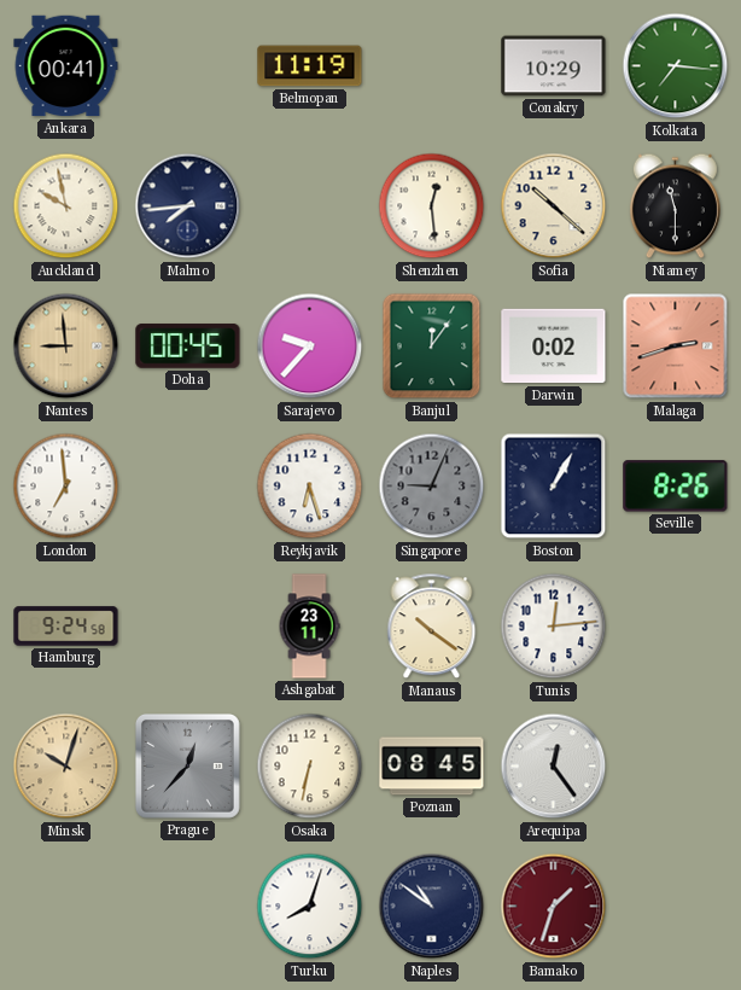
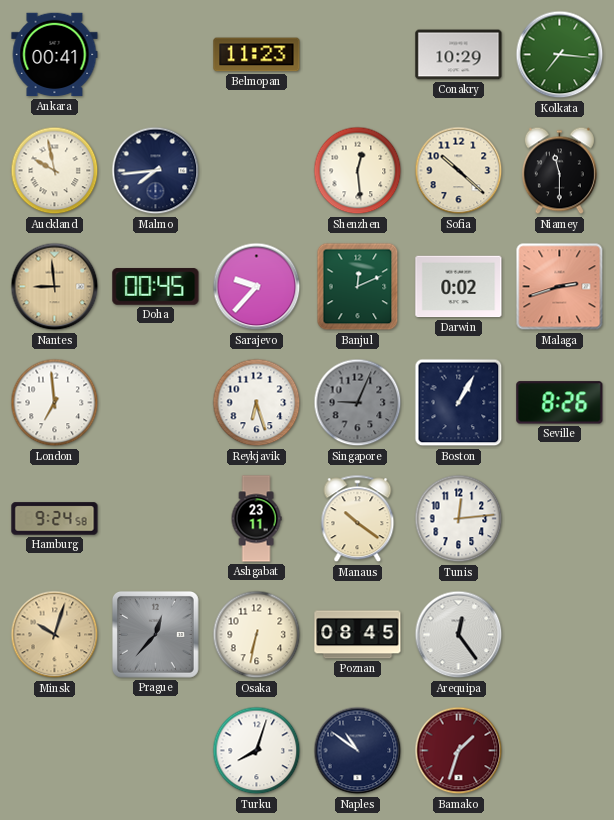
Belmopan: 11:19 -> 11:23 (257, 55)
Banjul: 12:06 -> 12:11 (358, 287)
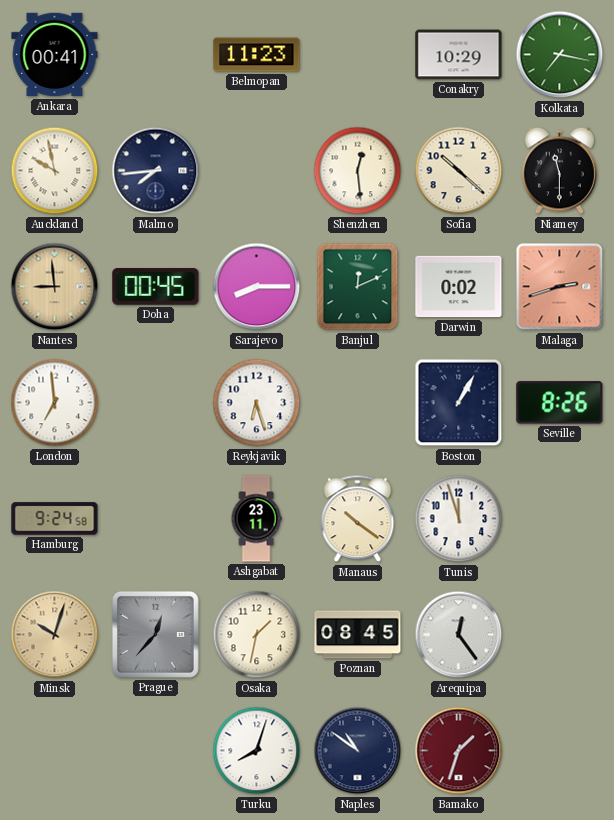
Kolkata: 7:16 -> 7:17 (560, 55)
Sarajevo: 9:37 -> 8:15 (257, 287)
Singapore: 9:04 -> none (358, 403)
Tunis: 12:14 -> 11:57 (459, 519)
Osaka: 6:32 -> 1:32 (257, 635)
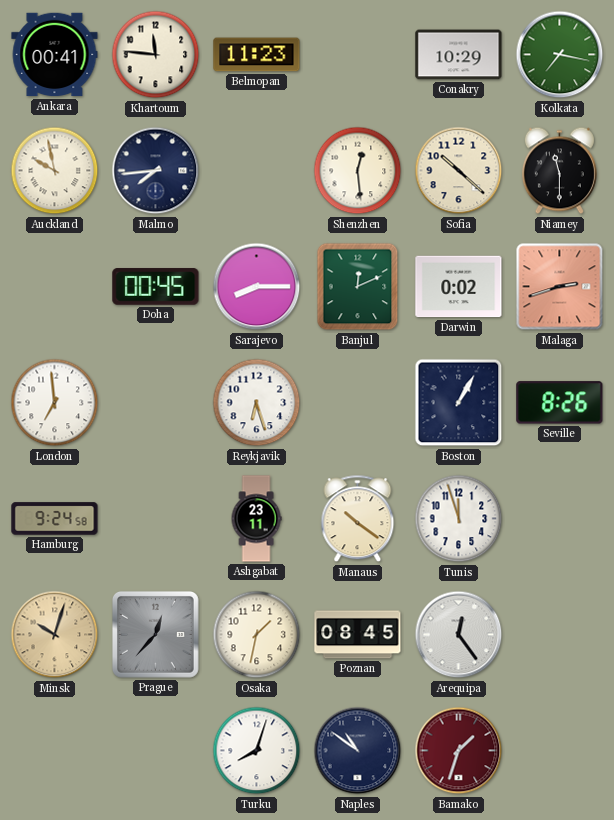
Khartoum: none -> 11:46 (156, 55)
Nantes: 8:59 -> none (55, 287)
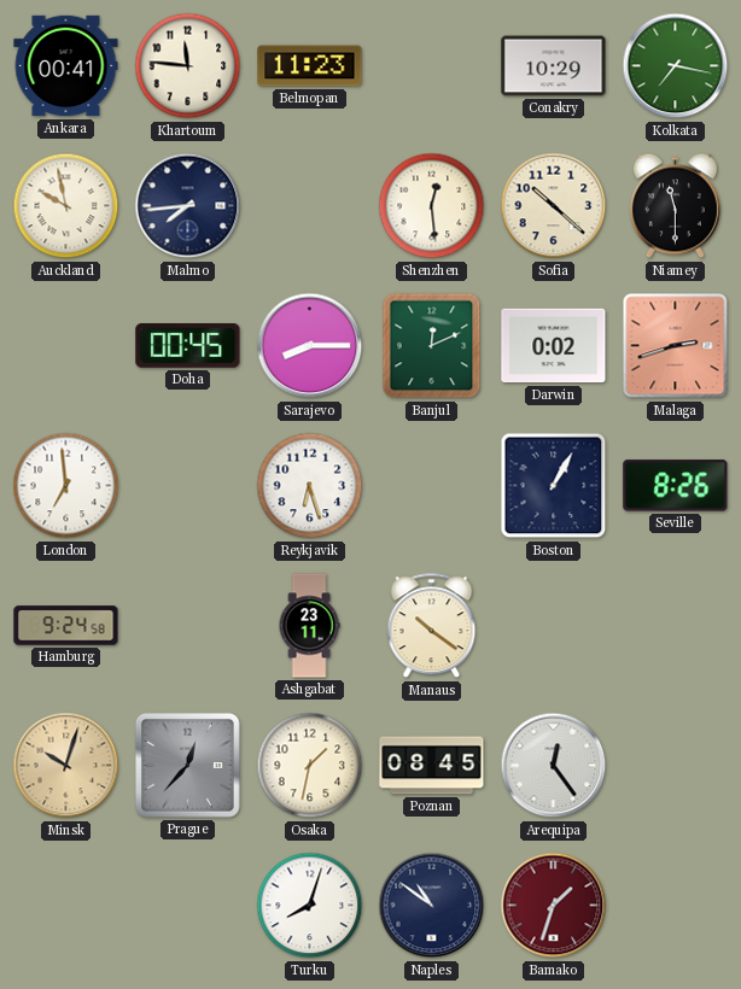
Tunis: 11:57 -> none (459, 519)
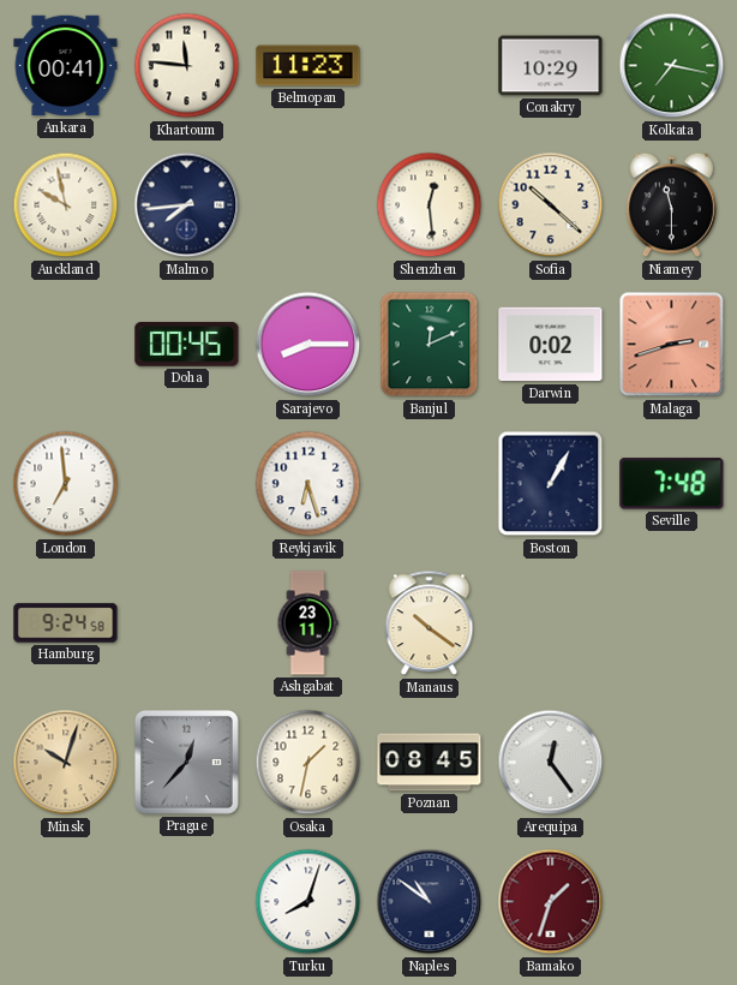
Seville: 8:26 -> 7:48 (672, 484)
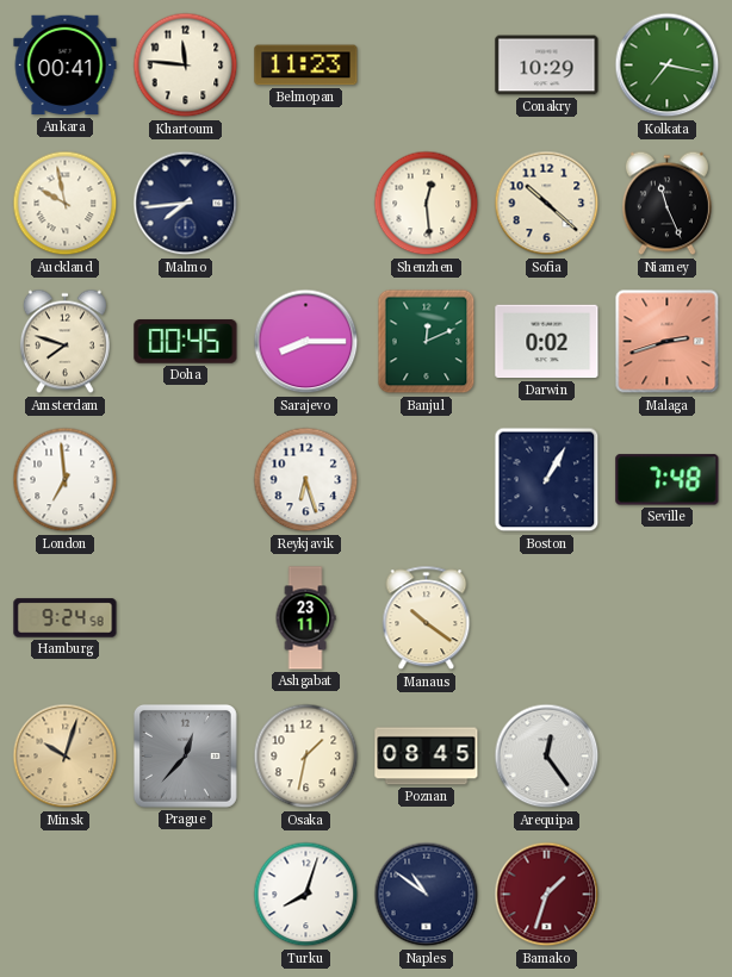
Niamey: 11:30 -> 11:26 (666, 204)
Amsterdam: none -> 7:48 (64, 342)
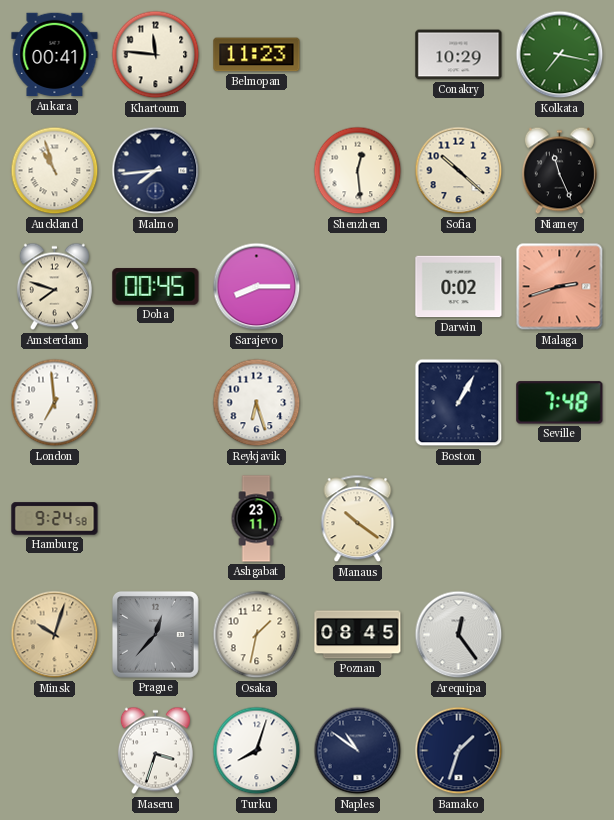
Auckland: 9:58 -> 10:57 (55, 171)
Banjul: 12:11 -> none (427, 342)
Maseru: none -> 3:33 (155, 751)
Bamako dial: burgundy -> navy (459, 751)
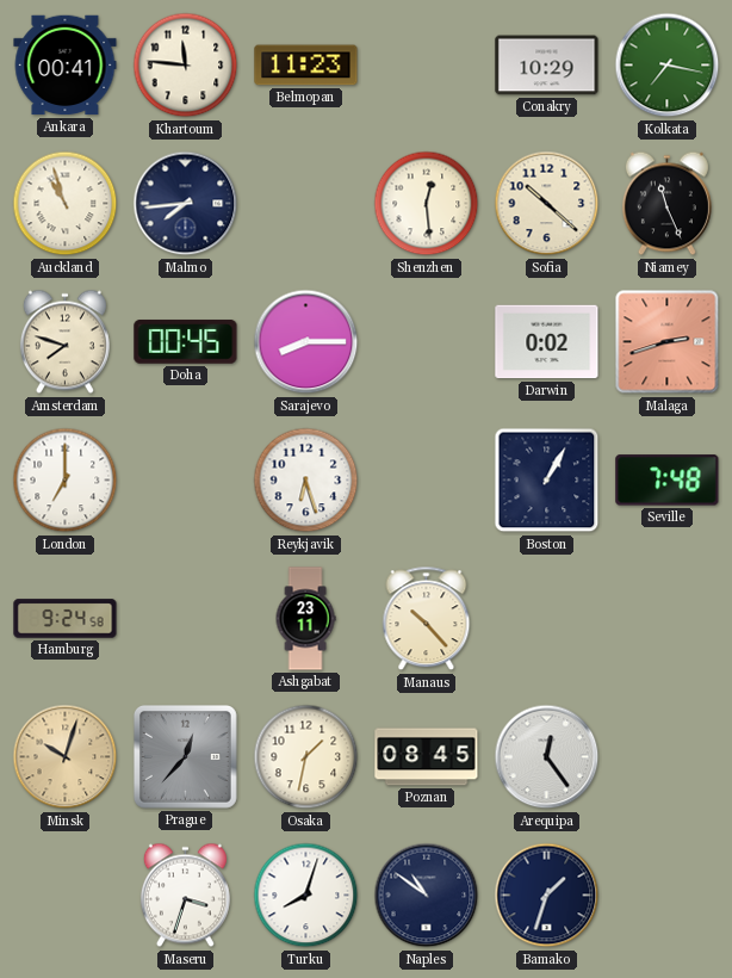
London: 6:59 -> 7:00 (66, 481)
Manaus: 10:21 -> 10:23 (427, 619)
